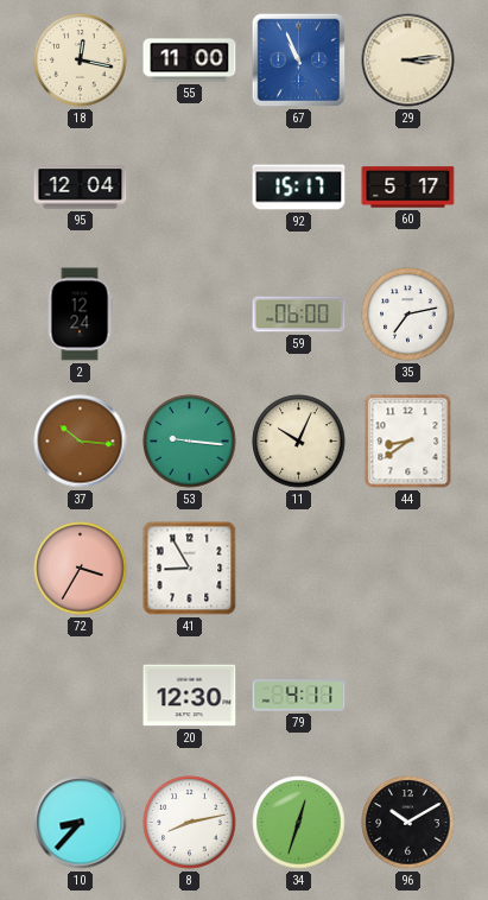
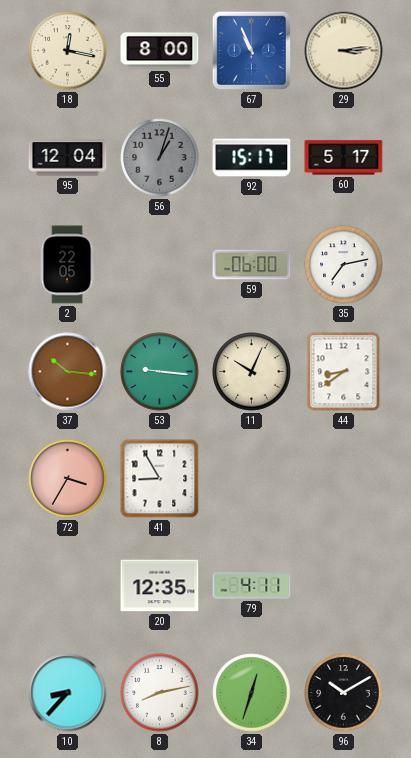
55: 11:00 -> 8:00 (160, 51)
56: none -> 1:03 (160, 158)
2: 12:24 -> 22:05 (67, 265)
20: 12:30 -> 12:35 (160, 586)
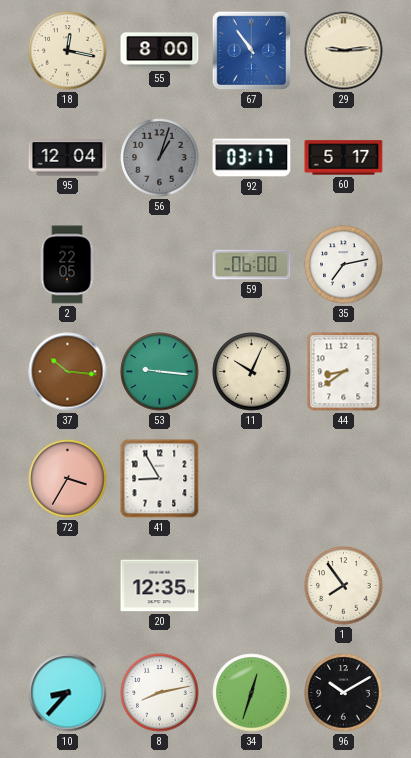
67: 10:56 -> 10:54 (252, 51)
29: 3:14 -> 9:14 (344, 51)
92: 15:17 -> 03:17 (252, 158)
79: 4:11 -> none (252, 586)
1: none -> 7:54 (344, 586)
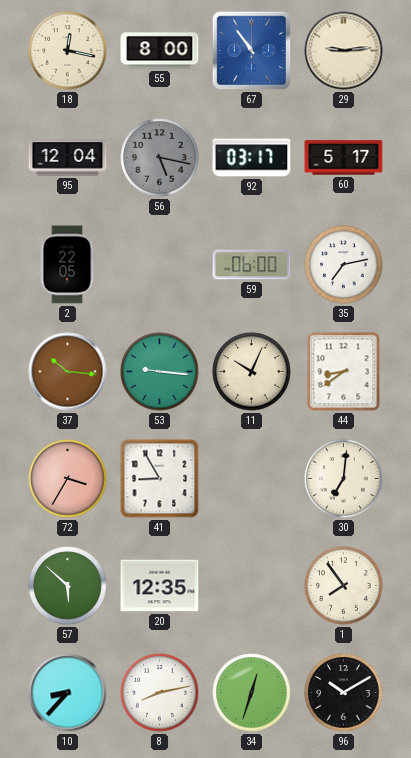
56: 1:03 -> 5:17 (160, 158)
30: none -> 7:01 (344, 479)
57: none -> 5:52 (68, 586)
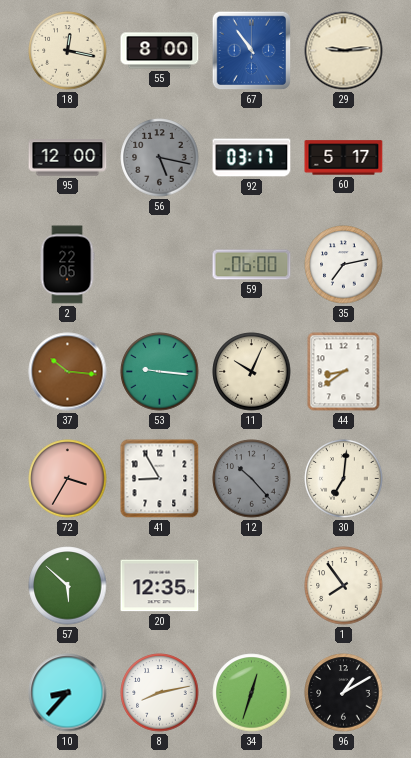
95: 12:04 -> 12:00 (68, 158)
12: none -> 10:23 (252, 479)
96: 10:10 -> 1:10 (344, 693)
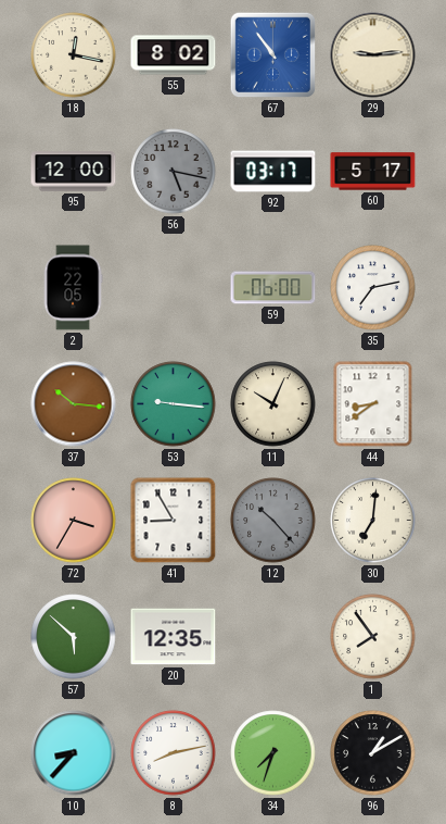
55: 8:00 -> 8:02 (174, 55)
34: 12:33 -> 7:33 (273, 753)
